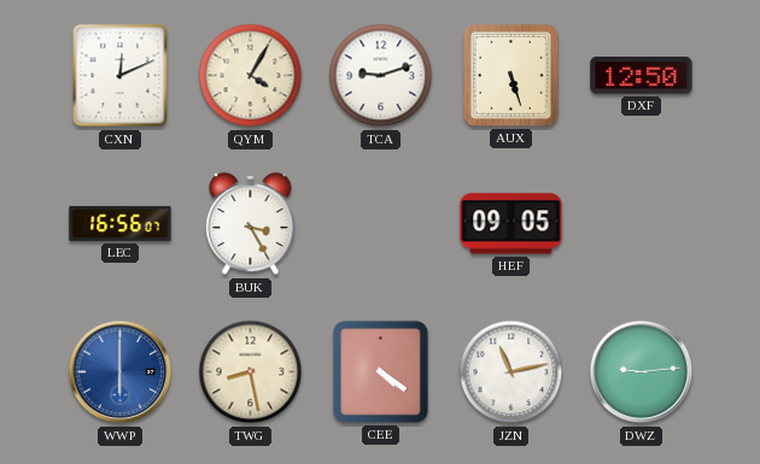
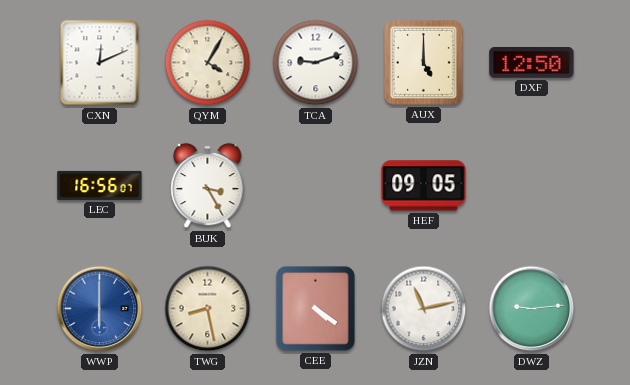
AUX: 5:27 -> 5:00 (423, 62)
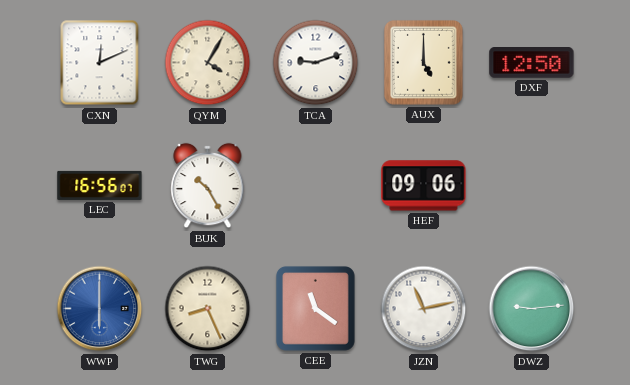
BUK: 3:25 -> 10:25 (208, 186)
HEF: 09:05 -> 09:06 (424, 186)
TWG: 8:28 -> 8:26 (208, 309)
CEE: 4:21 -> 11:21 (315, 308)
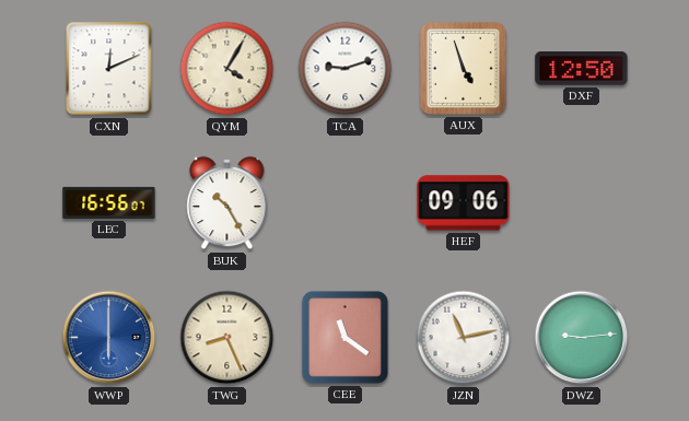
AUX: 5:00 -> 4:57 (463, 68)
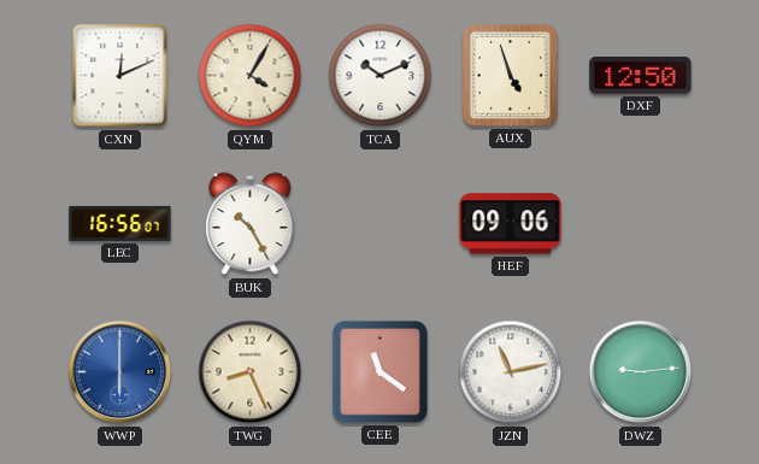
TCA: 9:12 -> 10:11 (381, 76)
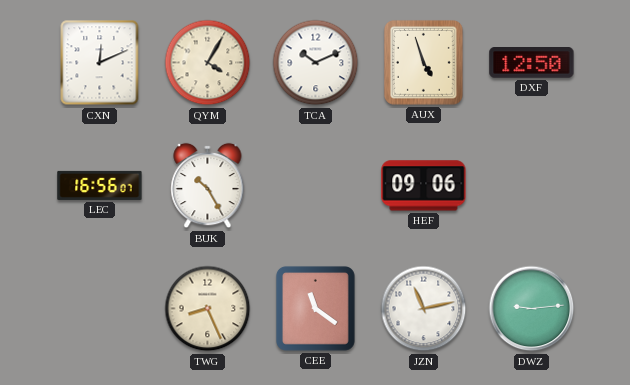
WWP: 6:00 -> none (120, 372)
